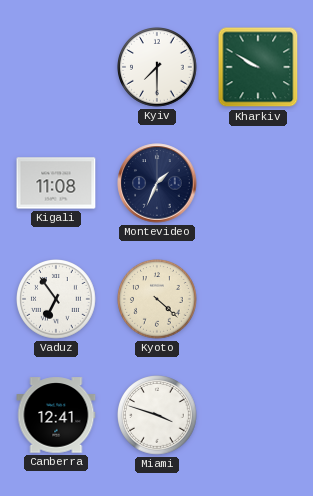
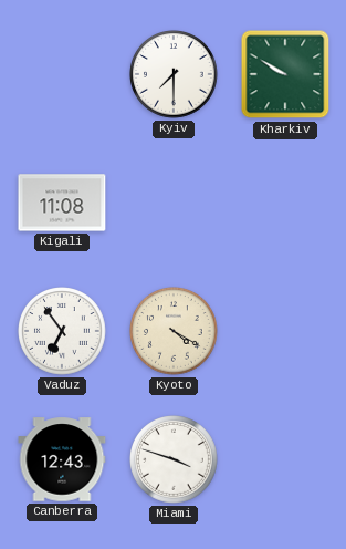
Montevideo: 1:34 -> none (157, 183)
Kyoto: 4:22 -> 4:20 (175, 332)
Canberra: 12:41 -> 12:43 (62, 459)
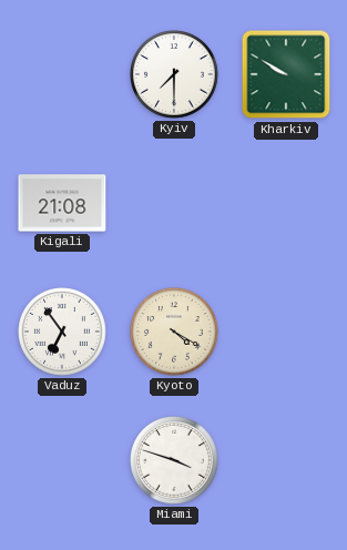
Kigali: 11:08 -> 21:08 (62, 203)
Canberra: 12:43 -> none (62, 459)
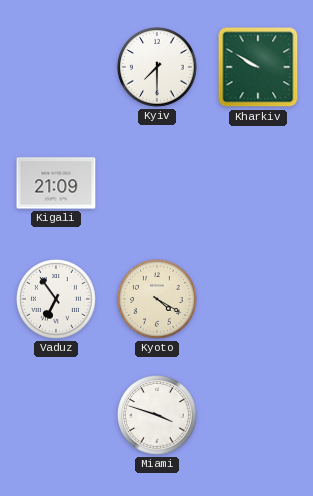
Kigali: 21:08 -> 21:09 (56, 183)
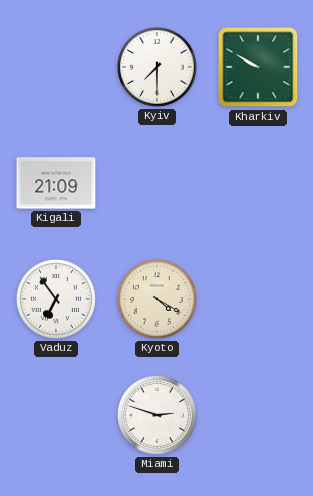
Miami: 3:48 -> 2:48 (158, 416)
